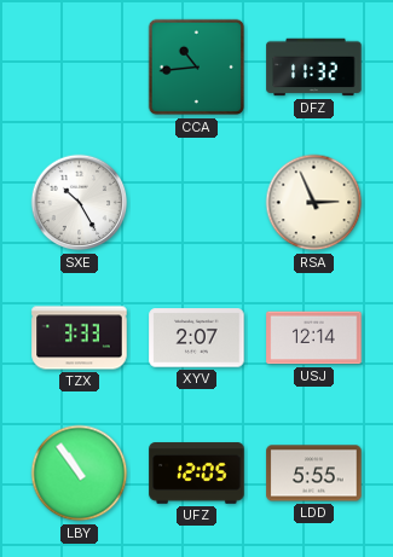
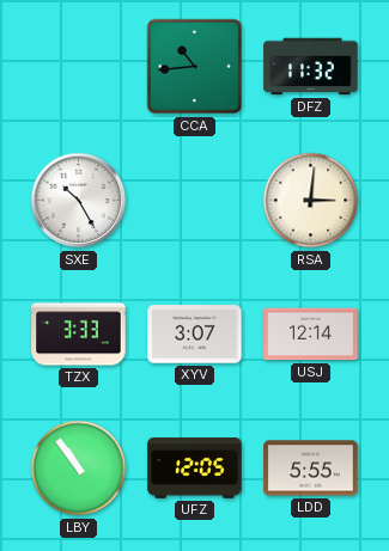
RSA: 2:56 -> 3:01 (311, 201)
XYV: 2:07 -> 3:07 (195, 335)
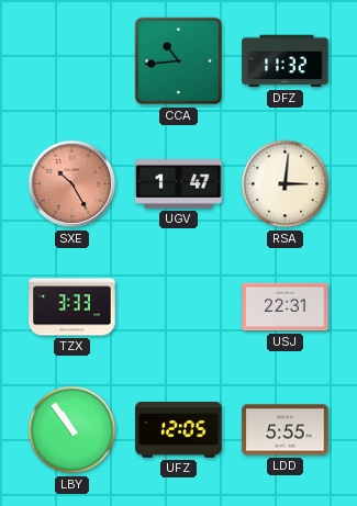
SXE dial: white -> salmon (72, 184)
UGV: none -> 1:47 (179, 184)
XYV: 3:07 -> none (195, 335)
USJ: 12:14 -> 22:31 (286, 307)
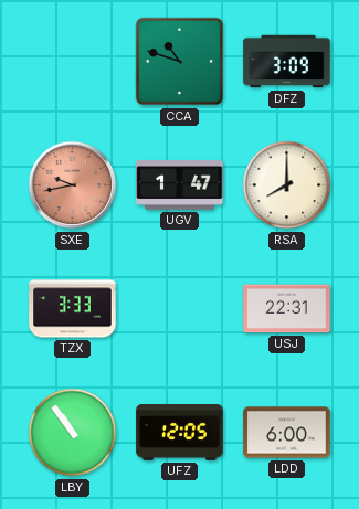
CCA: 10:44 -> 10:48 (180, 62)
DFZ: 11:32 -> 3:09 (287, 62)
SXE: 10:25 -> 9:43 (73, 185)
RSA: 3:01 -> 8:00 (287, 185)
LDD: 5:55 -> 6:00 (287, 433)
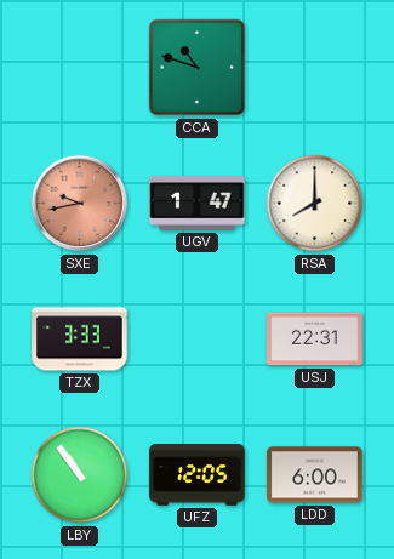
DFZ: 3:09 -> none (287, 62)
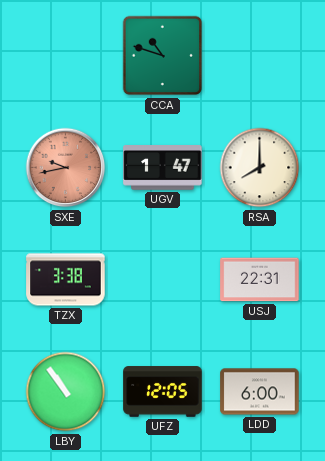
TZX: 3:33 -> 3:38 (66, 280)
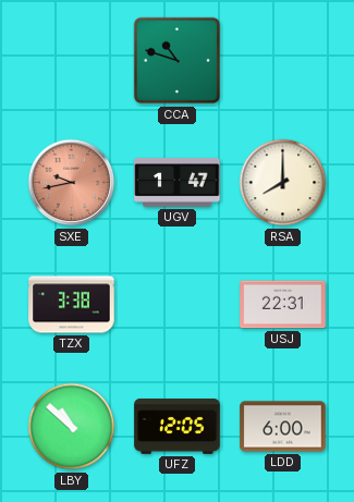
LBY: 10:54 -> 10:52 (72, 427)
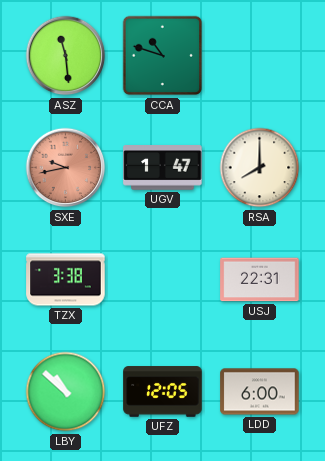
ASZ: none -> 11:29 (66, 56)
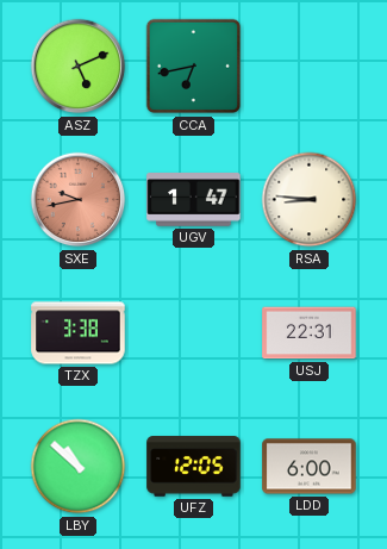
ASZ: 11:29 -> 5:11 (79, 67)
CCA: 10:48 -> 6:43 (194, 67)
RSA: 8:00 -> 8:46 (310, 200)
